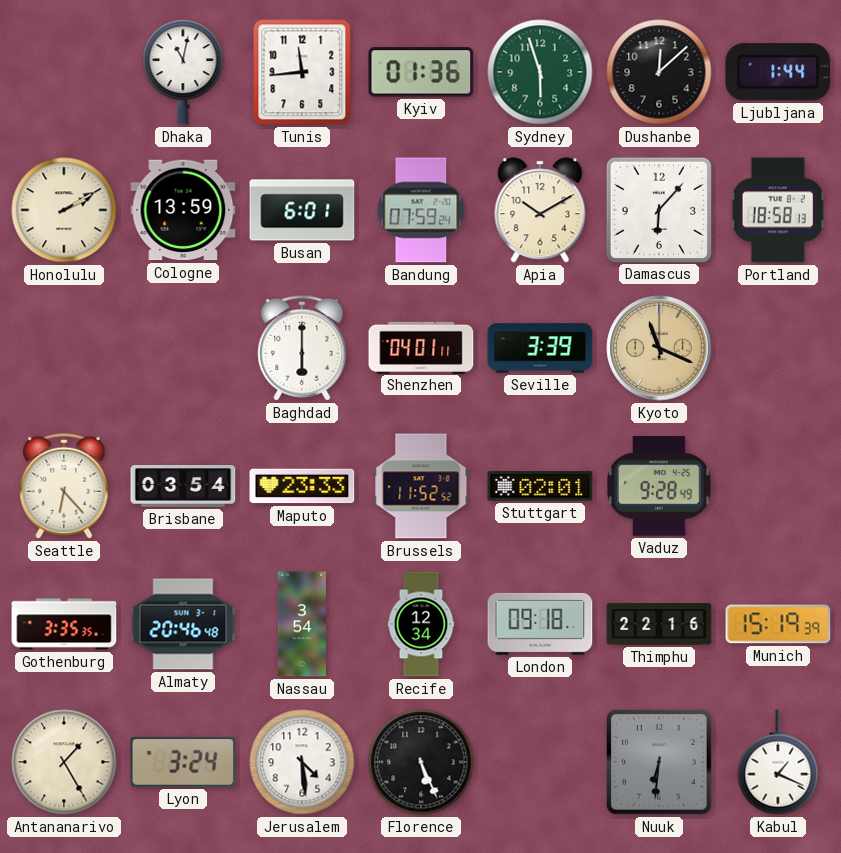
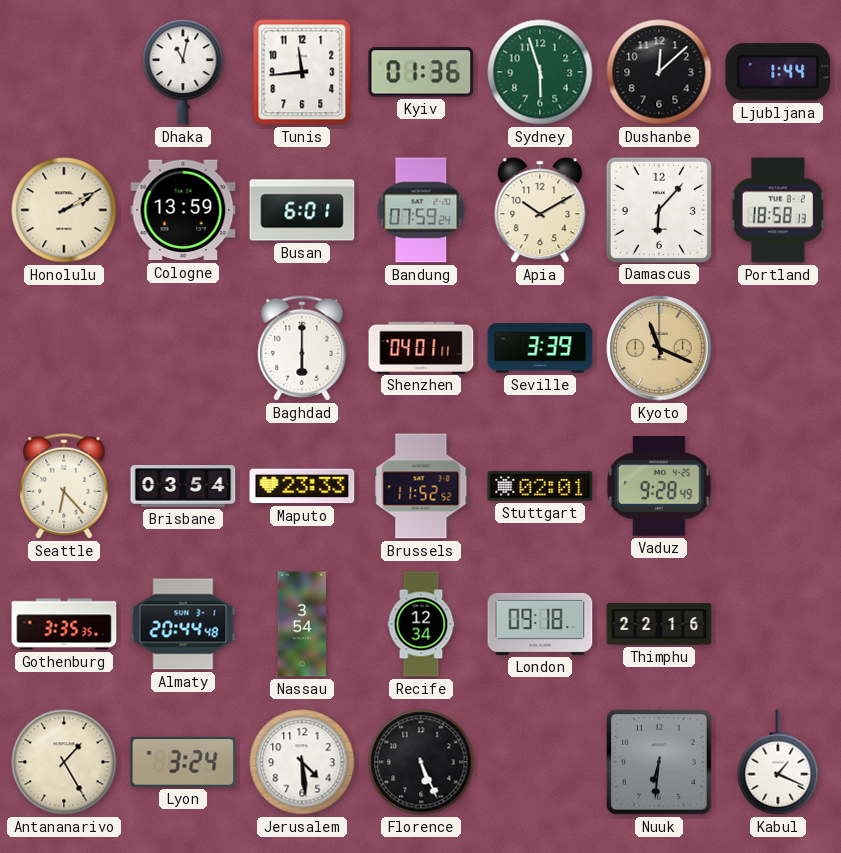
Almaty: 20:46 -> 20:44 (183, 624)
Munich: 15:19 -> none (778, 624)
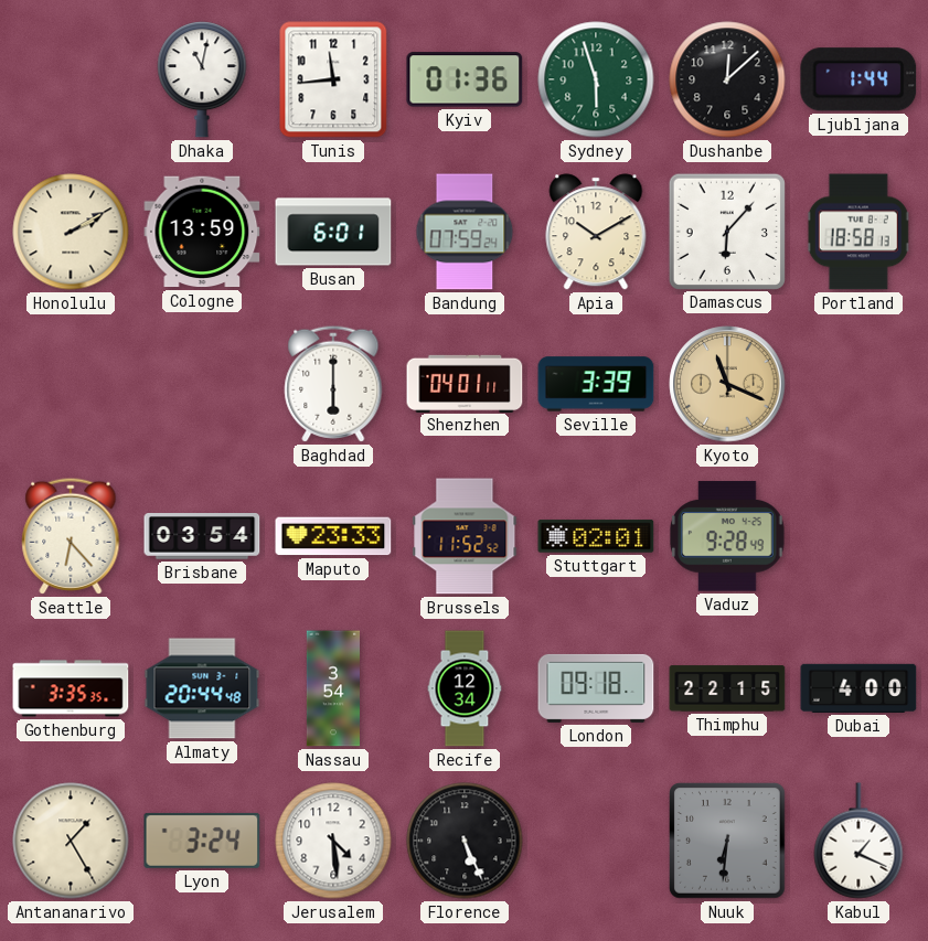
Thimphu: 22:16 -> 22:15 (727, 688)
Dubai: none -> 4:00 (858, 688)
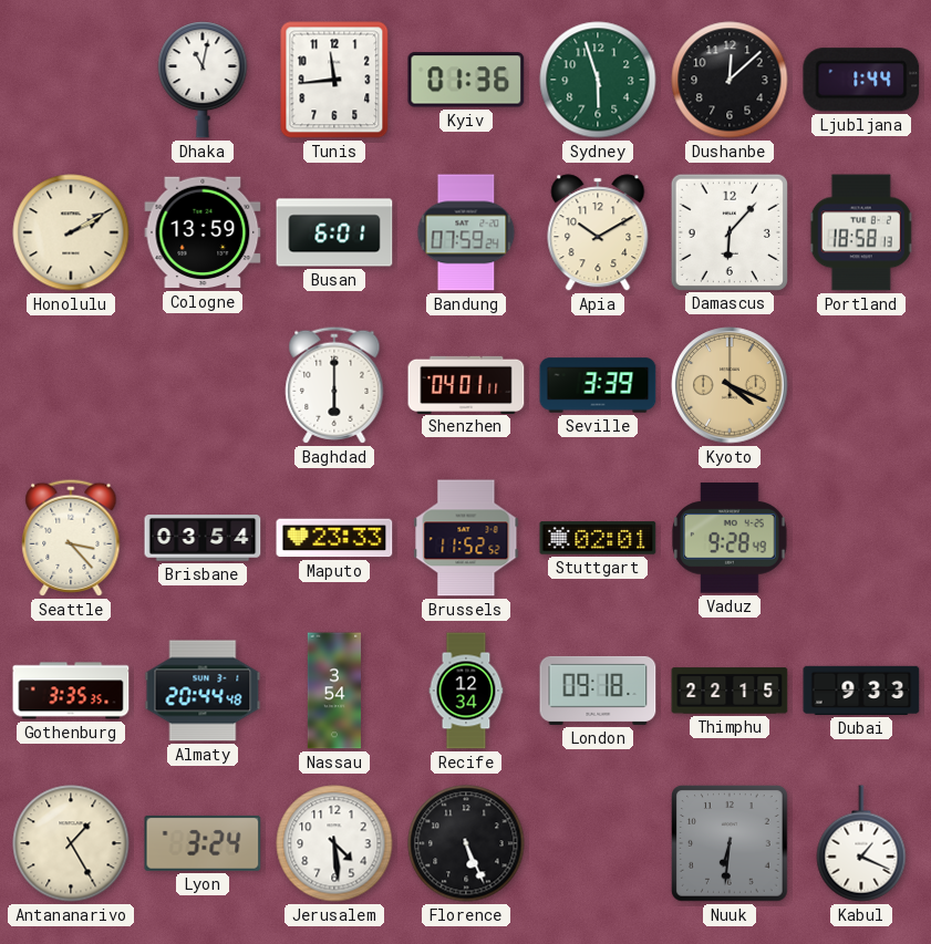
Kyoto: 11:19 -> 4:19 (730, 385)
Seattle: 6:23 -> 3:23 (71, 538)
Dubai: 4:00 -> 9:33 (861, 691)
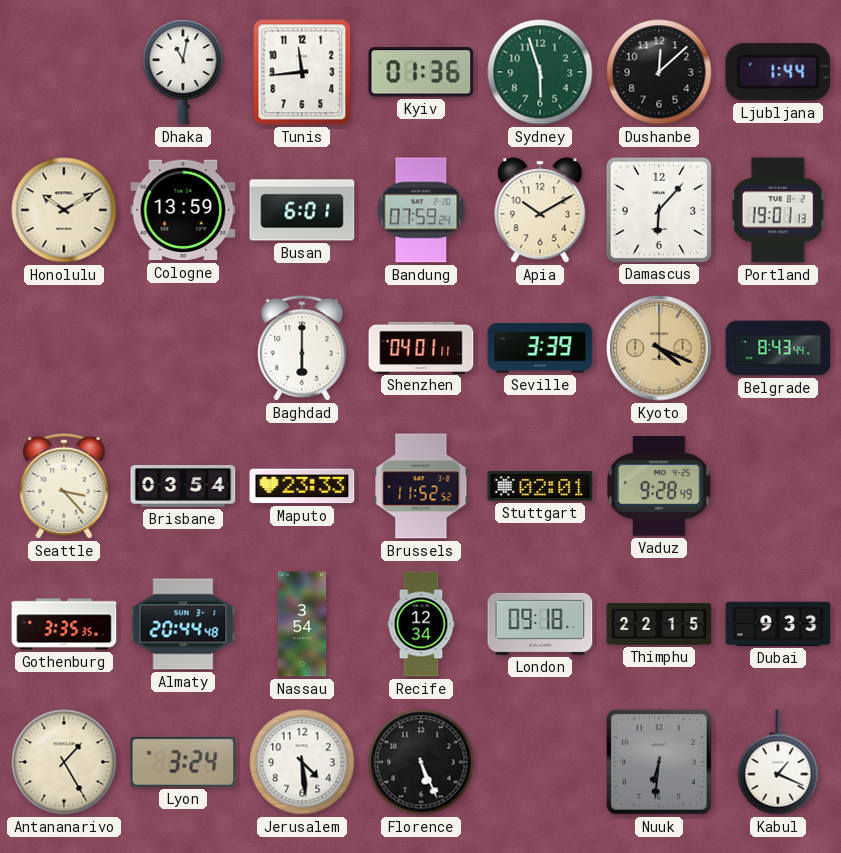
Honolulu: 2:10 -> 10:10 (64, 210)
Portland: 18:58 -> 19:01 (778, 210)
Belgrade: none -> 8:43 (778, 348)
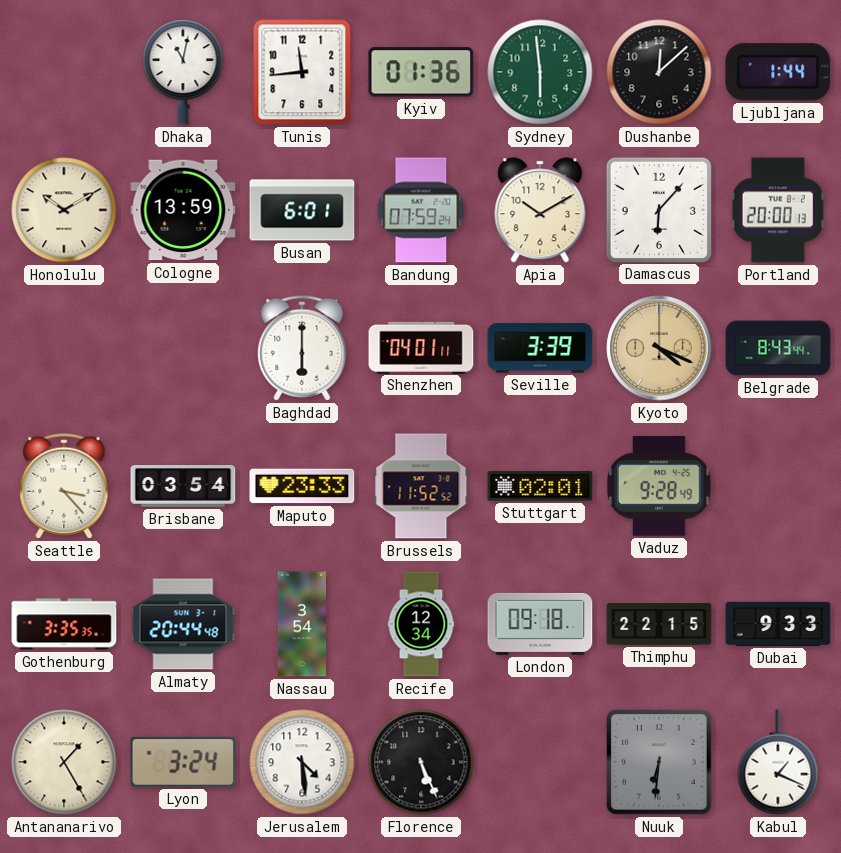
Sydney: 5:57 -> 5:59 (540, 72)
Portland: 19:01 -> 20:00 (778, 210)
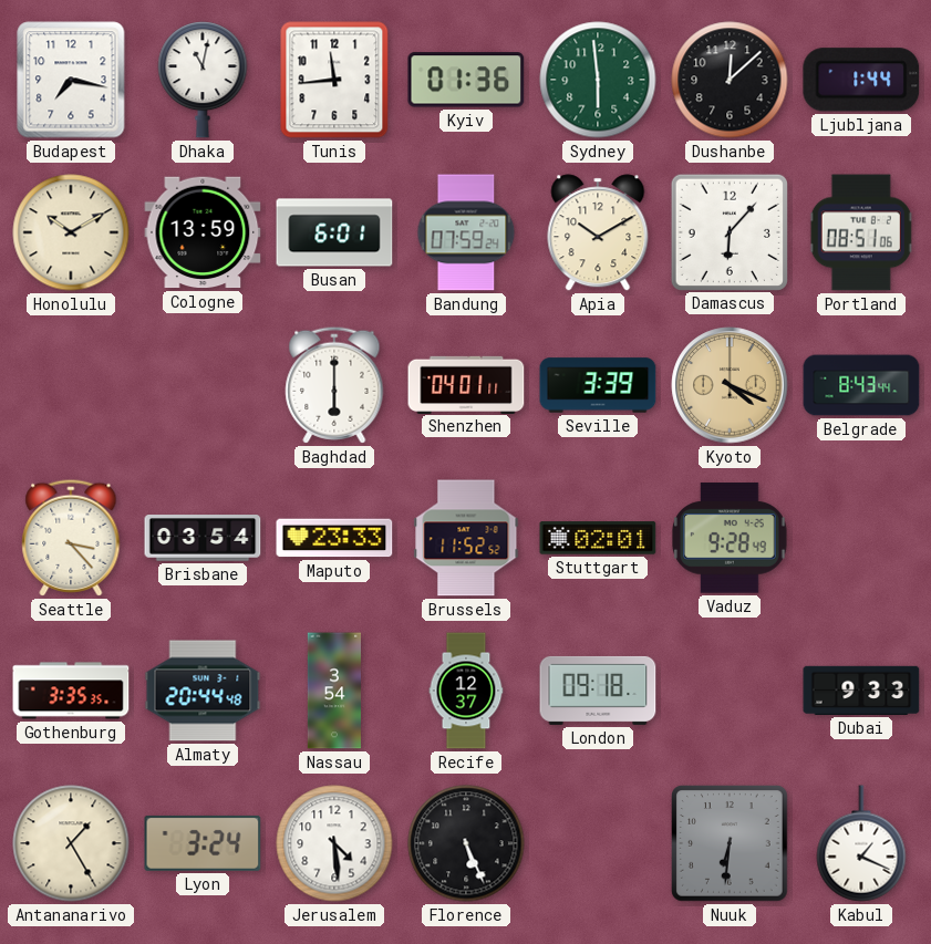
Budapest: none -> 7:17 (71, 80)
Portland: 20:00 -> 08:51 (861, 232)
Recife: 12:34 -> 12:37 (466, 691)
Thimphu: 22:15 -> none (659, 624)
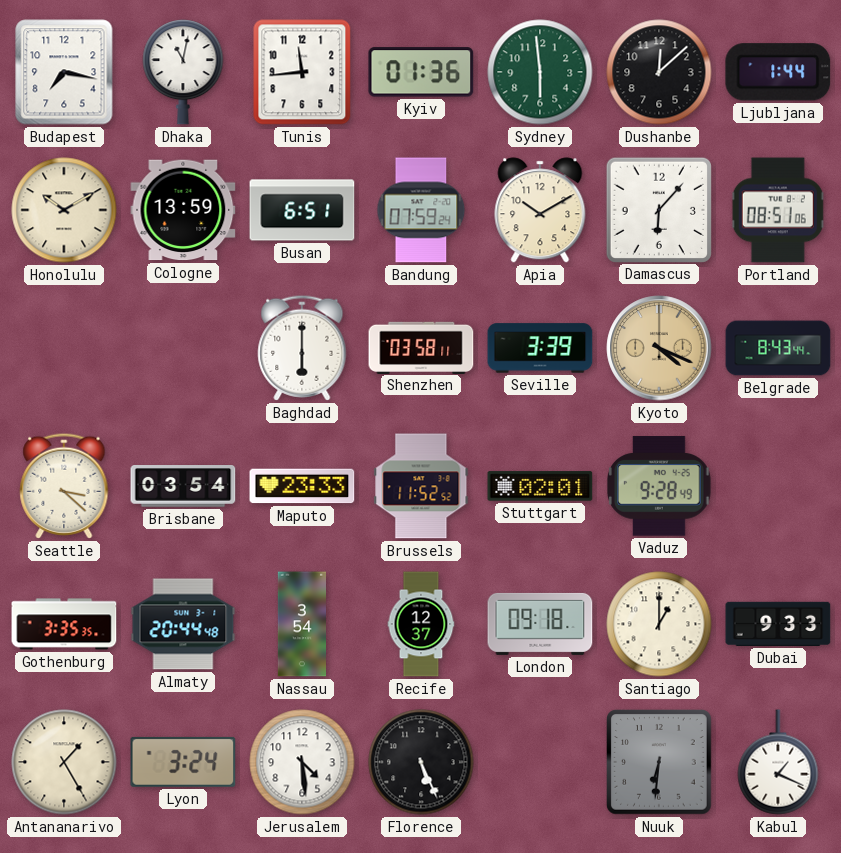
Busan: 6:01 -> 6:51 (302, 210)
Shenzhen: 04:01 -> 03:58 (421, 347)
Seattle: 3:23 -> 3:22 (64, 486)
Santiago: none -> 1:00 (659, 624)
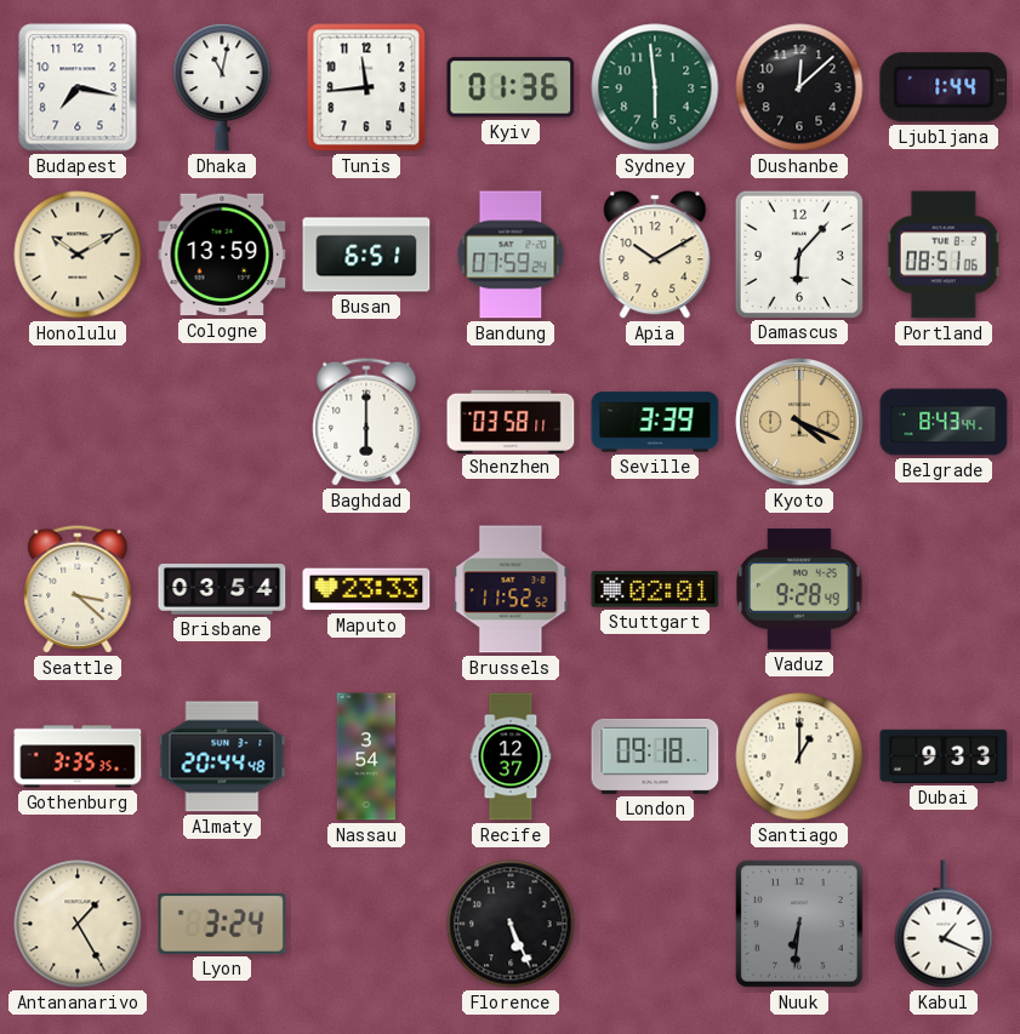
Jerusalem: 4:29 -> none (302, 762)
